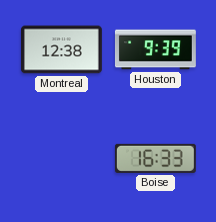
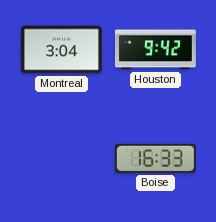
Montreal: 12:38 -> 3:04 (61, 50)
Houston: 9:39 -> 9:42 (156, 50)
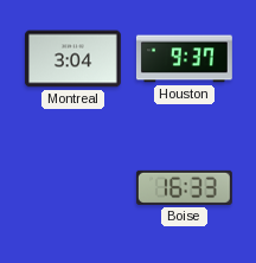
Houston: 9:42 -> 9:37 (185, 59)
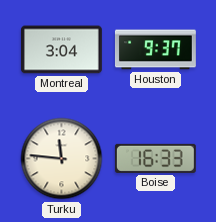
Turku: none -> 11:46 (62, 159)
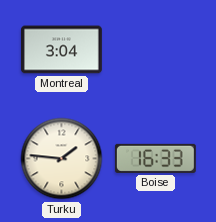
Houston: 9:37 -> none (156, 50)
Turku: 11:46 -> 1:46 (62, 159)
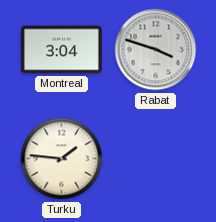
Rabat: none -> 3:48 (156, 50)
Boise: 16:33 -> none (155, 158)
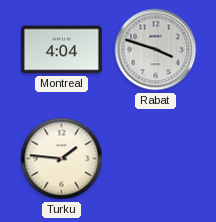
Montreal: 3:04 -> 4:04 (61, 50)
